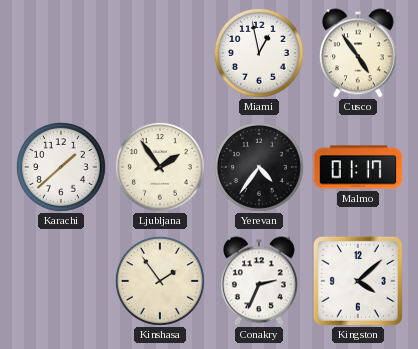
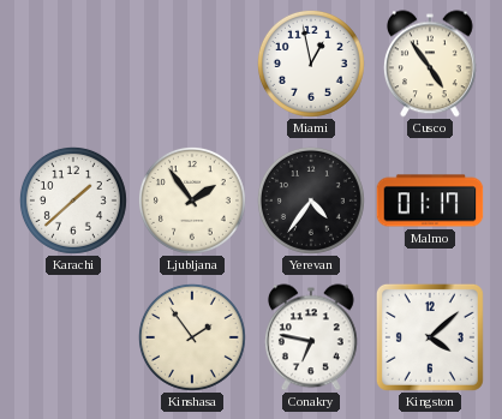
Conakry: 2:34 -> 6:47 (311, 337)
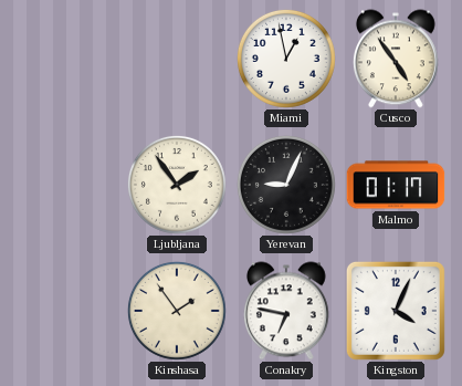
Karachi: 1:38 -> none (73, 200)
Yerevan: 4:36 -> 9:04 (286, 185)
Kingston: 4:08 -> 4:04 (396, 311)
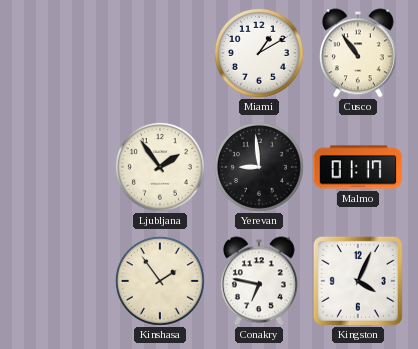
Miami: 12:58 -> 1:10 (259, 53)
Cusco: 4:54 -> 10:54 (358, 53)
Yerevan: 9:04 -> 8:59 (259, 167)
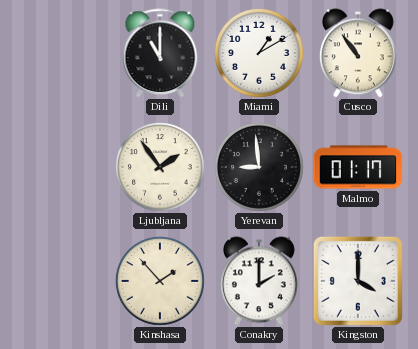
Dili: none -> 11:00 (160, 53)
Kinshasa: 1:54 -> 1:53 (160, 281)
Conakry: 6:47 -> 2:00 (259, 281)
Kingston: 4:04 -> 4:00 (358, 281)
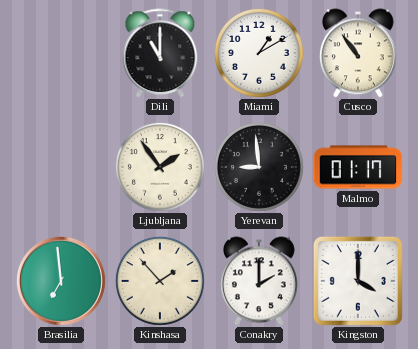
Brasilia: none -> 6:59 (61, 281)
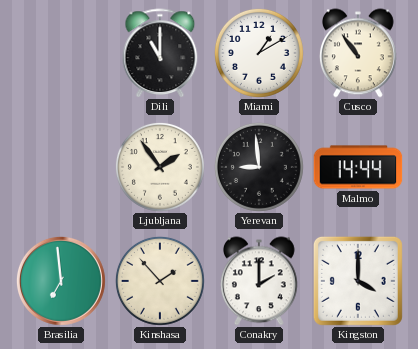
Malmo: 01:17 -> 14:44 (358, 167)
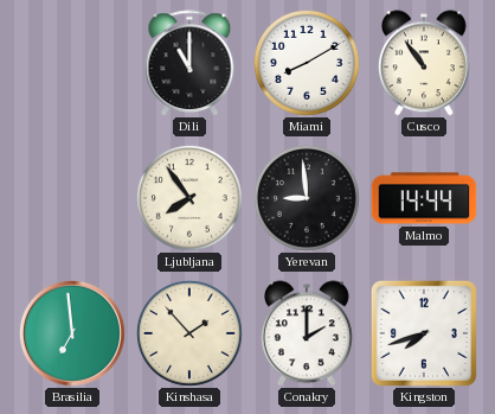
Miami: 1:10 -> 8:10 (307, 63)
Ljubljana: 1:54 -> 7:54 (189, 198)
Kingston: 4:00 -> 7:42 (424, 333)
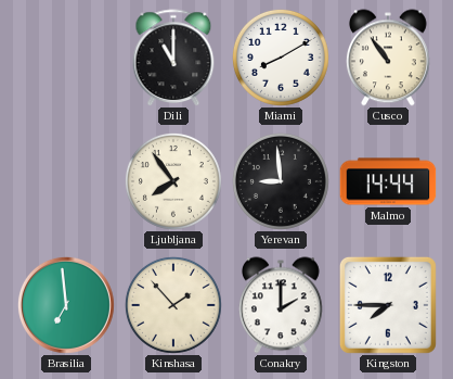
Kingston: 7:42 -> 7:45 (388, 305)
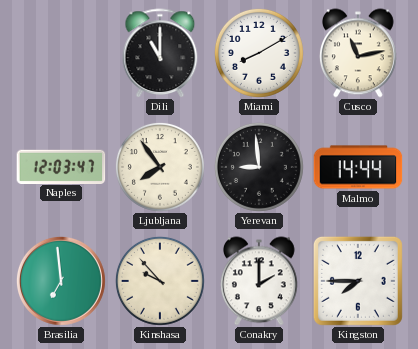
Cusco: 10:54 -> 11:13 (358, 53)
Naples: none -> 12:03 (61, 166)
Kinshasa: 1:53 -> 9:53 (160, 281)
